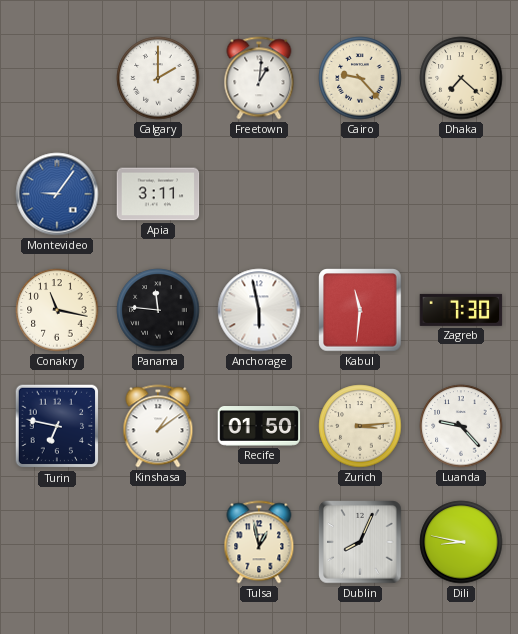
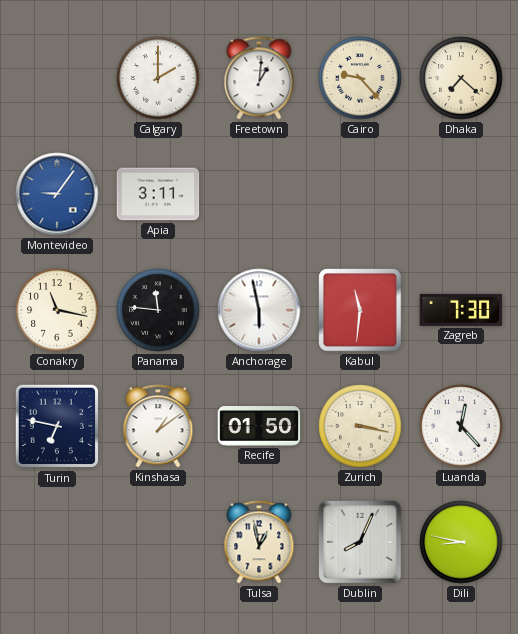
Zurich: 3:14 -> 3:17 (360, 426)
Luanda: 9:23 -> 12:23 (461, 426)
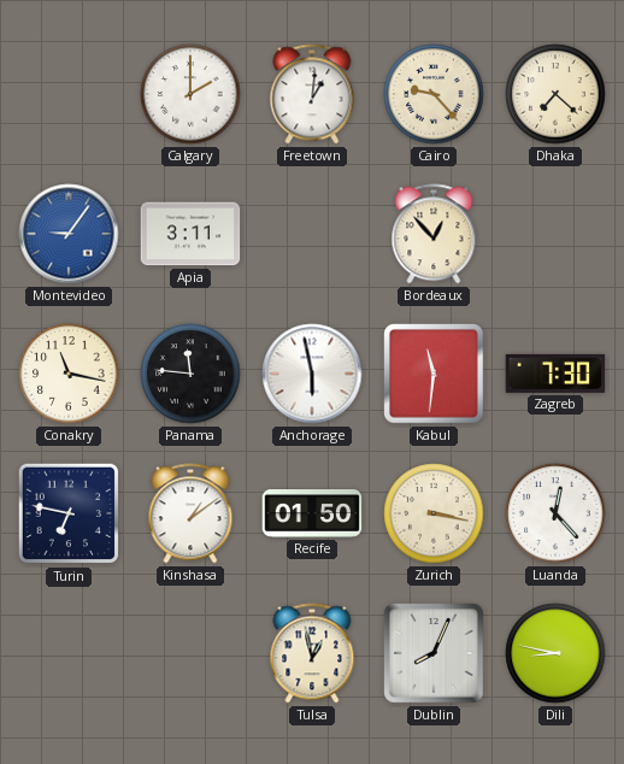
Bordeaux: none -> 12:53 (434, 234)
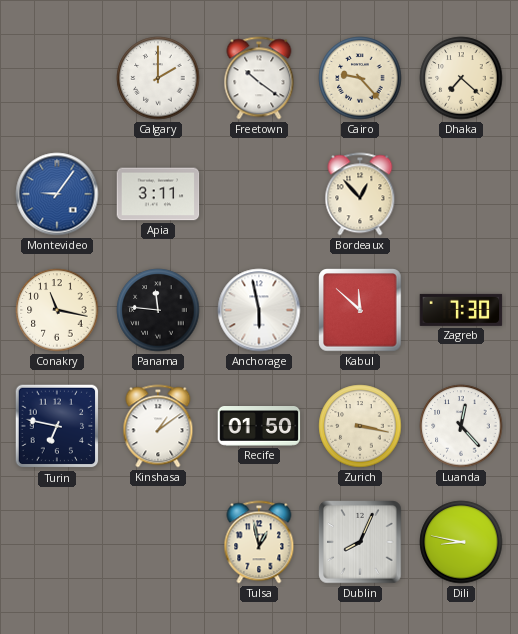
Freetown: 1:01 -> 10:21 (259, 78)
Kabul: 11:31 -> 11:52 (360, 310)
